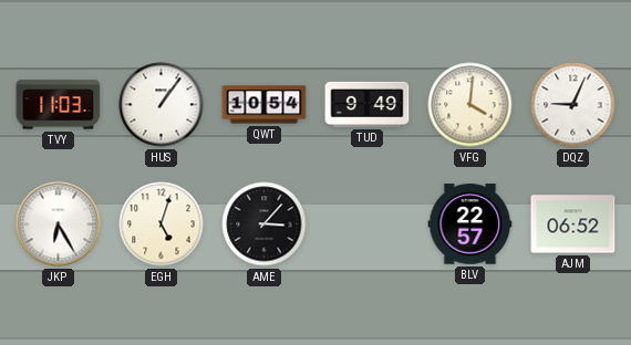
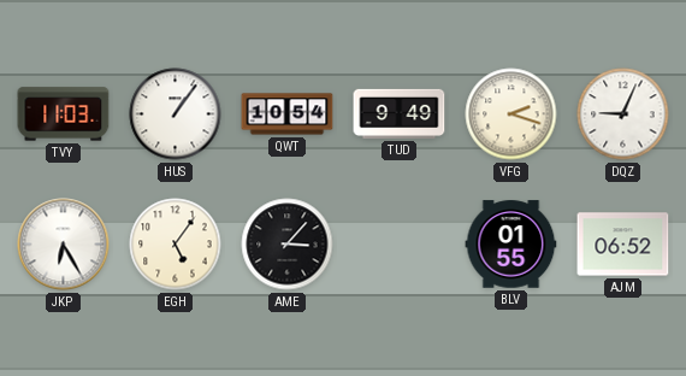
VFG: 4:01 -> 2:18 (511, 114)
EGH: 5:03 -> 5:06 (176, 245)
BLV: 22:57 -> 01:55 (511, 245)
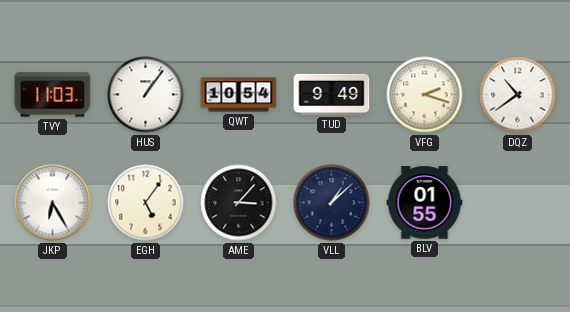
DQZ: 9:04 -> 10:39 (518, 95)
VLL: none -> 1:08 (332, 203)
AJM: 06:52 -> none (623, 245)
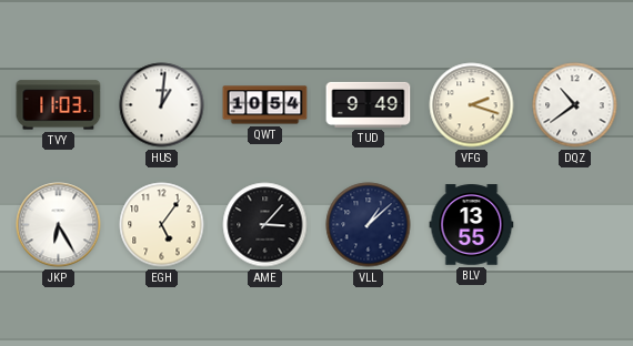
HUS: 1:06 -> 1:01 (162, 105)
BLV: 01:55 -> 13:55 (472, 225)
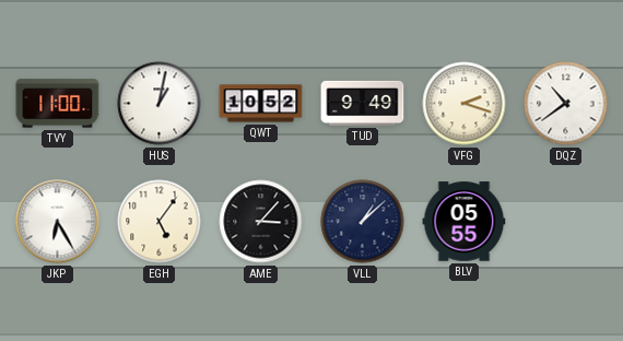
TVY: 11:03 -> 11:00 (58, 104)
HUS: 1:01 -> 1:02 (160, 104)
QWT: 10:54 -> 10:52 (261, 104)
BLV: 13:55 -> 05:55 (465, 222)
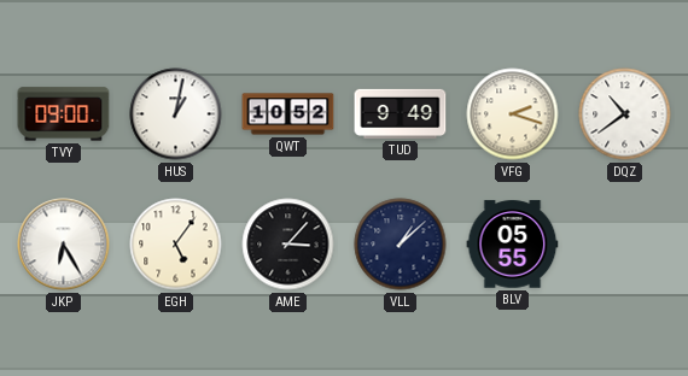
TVY: 11:00 -> 09:00 (64, 114)
